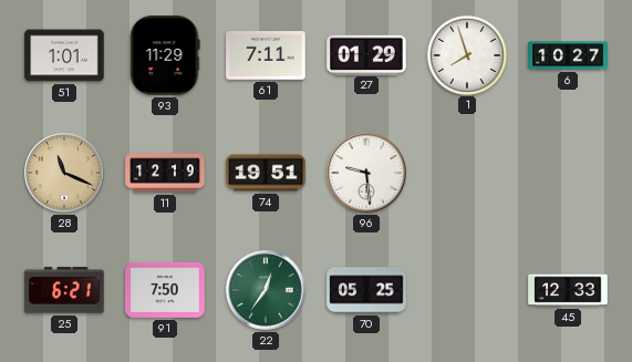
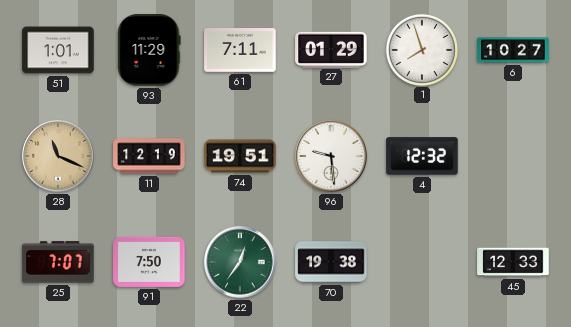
4: none -> 12:32 (422, 156)
25: 6:21 -> 7:07 (58, 262)
70: 05:25 -> 19:38 (331, 262)
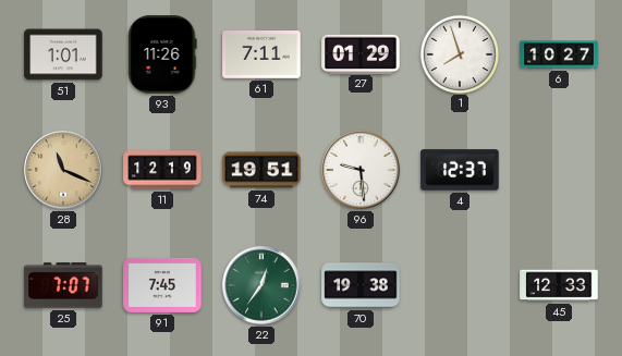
93: 11:29 -> 11:26 (162, 54)
4: 12:32 -> 12:37 (460, 170)
91: 7:50 -> 7:45 (162, 285)
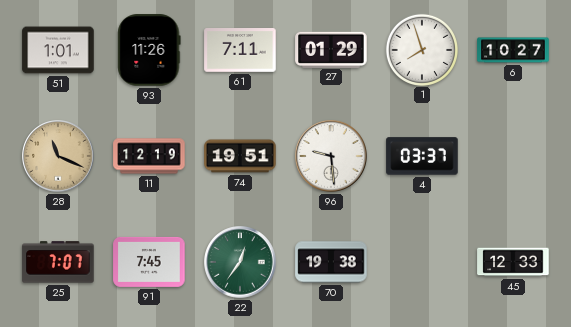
4: 12:37 -> 03:37 (422, 156)
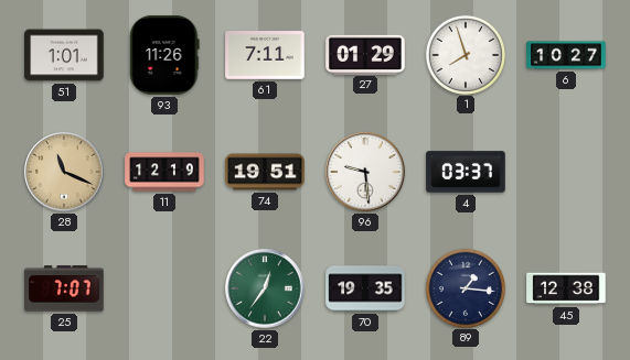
91: 7:45 -> none (149, 262)
70: 19:38 -> 19:35 (365, 288)
89: none -> 1:16 (465, 287)
45: 12:33 -> 12:38 (566, 288)
